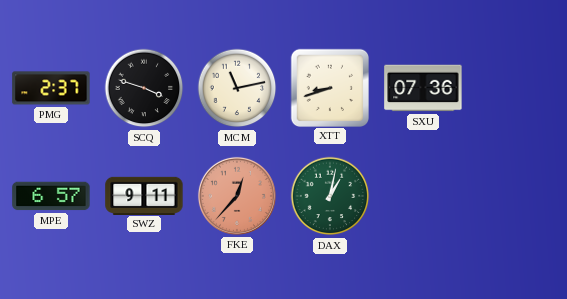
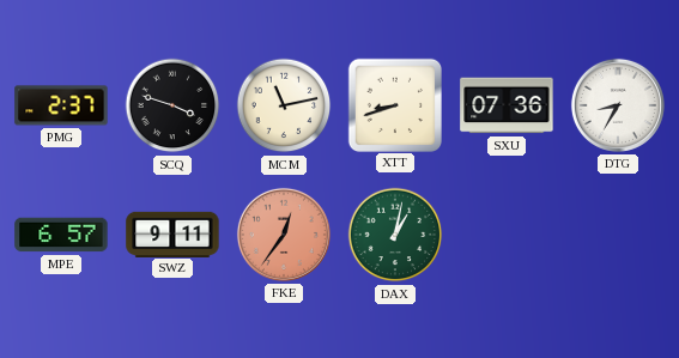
DTG: none -> 8:35 (618, 105)
FKE: 12:37 -> 12:36 (284, 235)
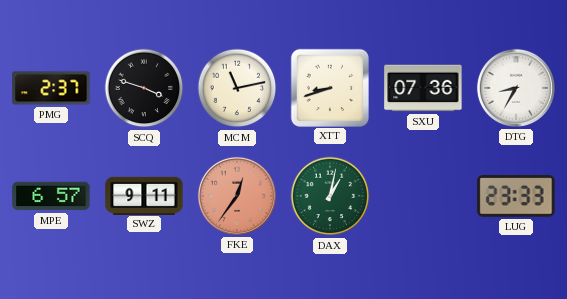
LUG: none -> 23:33 (516, 196)
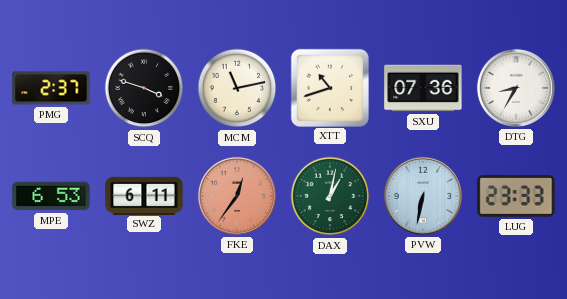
XTT: 8:42 -> 10:42 (329, 87)
MPE: 6:57 -> 6:53 (51, 196)
SWZ: 9:11 -> 6:11 (144, 195)
PVW: none -> 6:32 (423, 196)
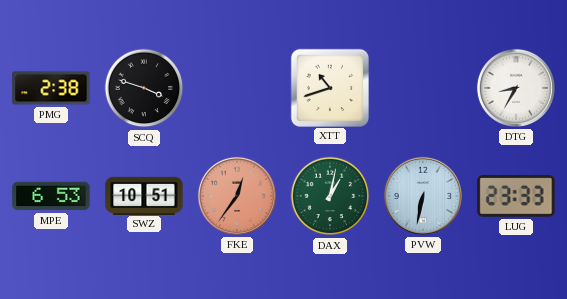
PMG: 2:37 -> 2:38 (51, 88)
MCM: 11:13 -> none (237, 88)
SXU: 07:36 -> none (423, 88)
SWZ: 6:11 -> 10:51 (144, 195)
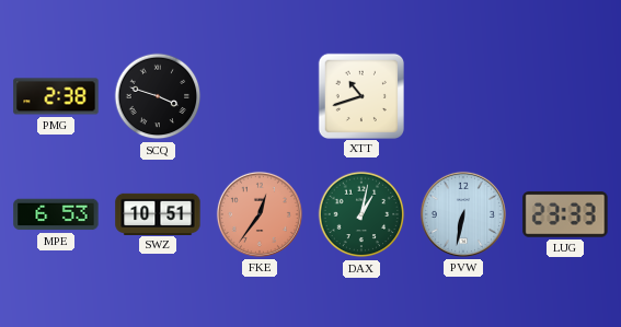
DTG: 8:35 -> none (516, 88)
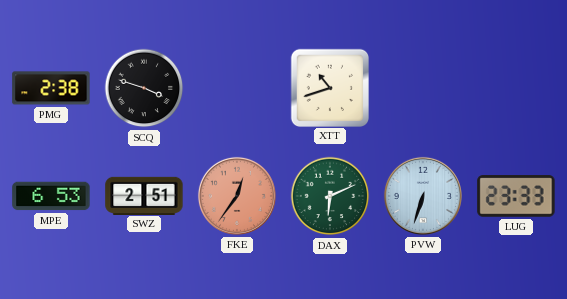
SWZ: 10:51 -> 2:51 (144, 195)
DAX: 1:02 -> 6:11 (330, 196)
PVW: 6:32 -> 6:33 (423, 196)
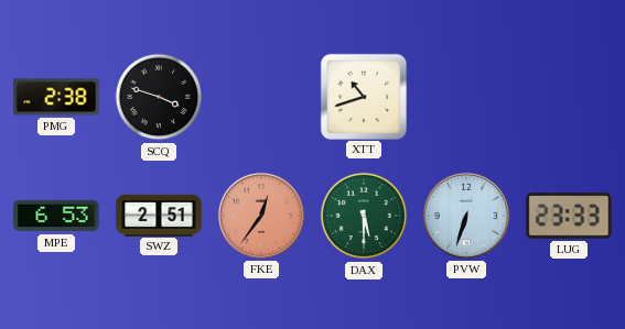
DAX: 6:11 -> 5:30 (364, 216)
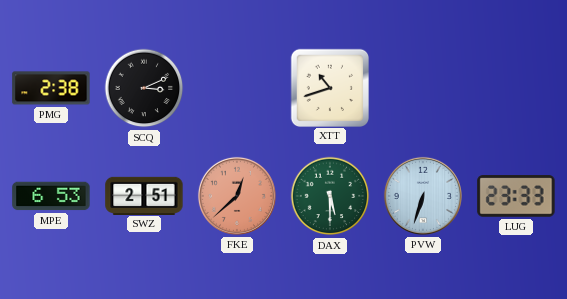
SCQ: 3:48 -> 3:11 (144, 88)
FKE: 12:36 -> 12:38 (237, 196)
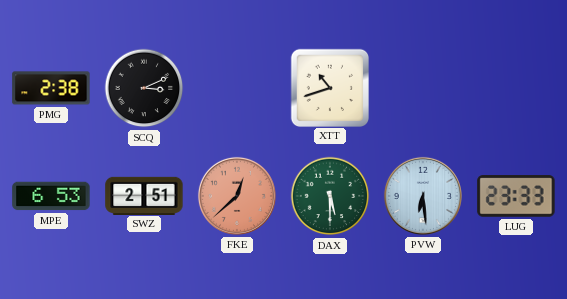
PVW: 6:33 -> 6:29 (423, 196)
